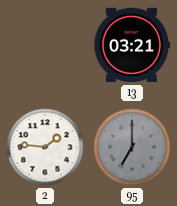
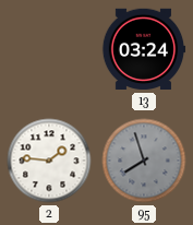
13: 03:21 -> 03:24 (144, 49)
95: 7:00 -> 7:57 (144, 161)
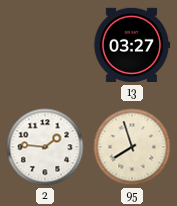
13: 03:24 -> 03:27 (132, 45)
95 dial: grey -> cream (132, 147)
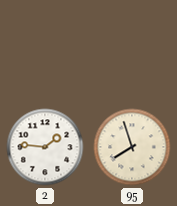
13: 03:27 -> none (132, 45)
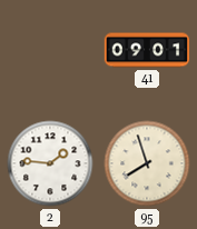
41: none -> 09:01 (147, 50)
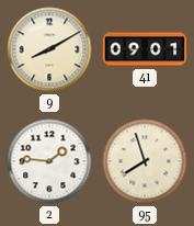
9: none -> 8:10 (49, 49)
